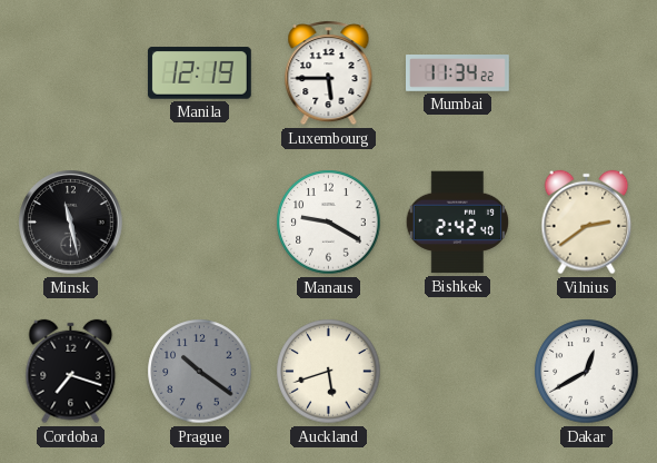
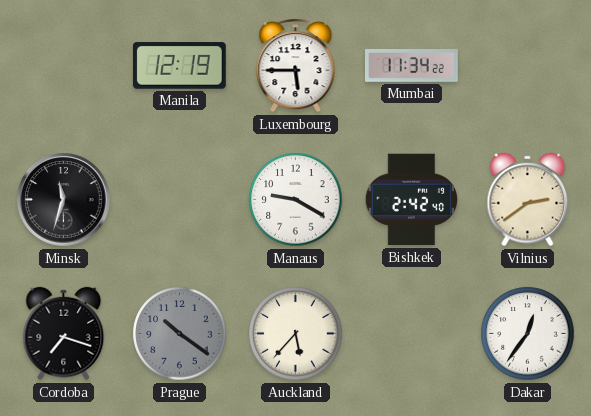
Minsk: 11:28 -> 11:33 (64, 200)
Auckland: 5:42 -> 5:37 (296, 334)
Dakar: 12:40 -> 12:36 (528, 334)
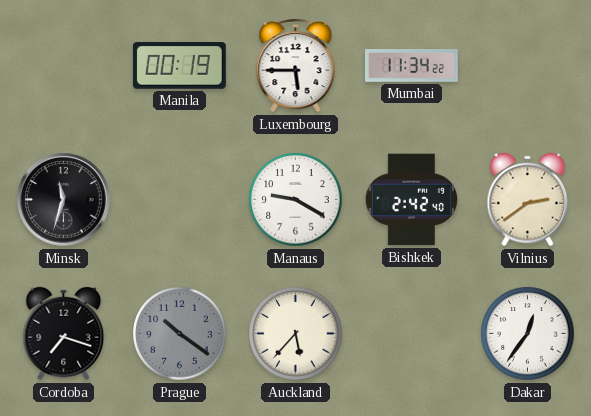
Manila: 12:19 -> 00:19 (179, 66)
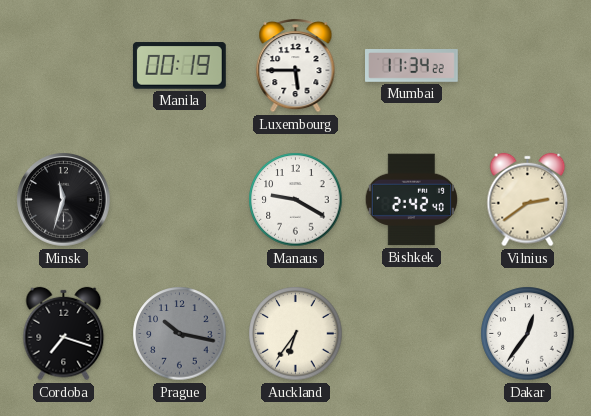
Prague: 10:21 -> 10:17 (180, 334)
Auckland: 5:37 -> 6:36 (296, 334)
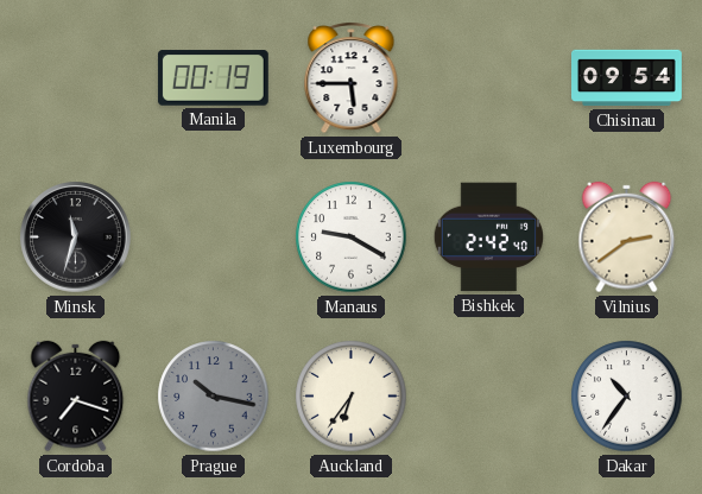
Mumbai: 11:34 -> none (412, 66)
Chisinau: none -> 09:54 (627, 78)
Dakar: 12:36 -> 10:36 (627, 397)
